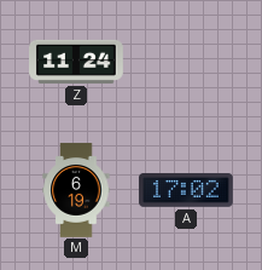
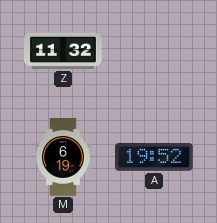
Z: 11:24 -> 11:32 (64, 51)
A: 17:02 -> 19:52 (154, 158)
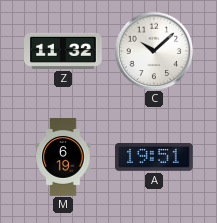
C: none -> 10:08 (154, 51)
A: 19:52 -> 19:51 (154, 158)
